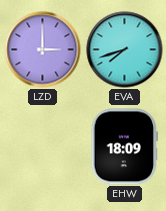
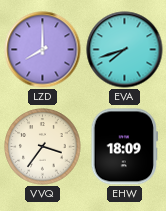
LZD: 3:00 -> 8:00 (43, 50)
VVQ: none -> 3:36 (43, 147)
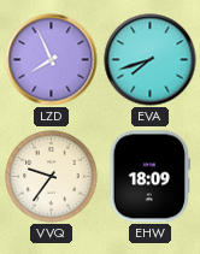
LZD: 8:00 -> 7:56 (52, 60)
VVQ: 3:36 -> 9:36 (52, 177)
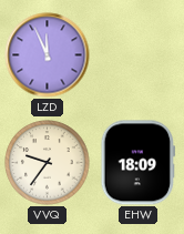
LZD: 7:56 -> 11:56 (48, 55)
EVA: 7:42 -> none (151, 60)
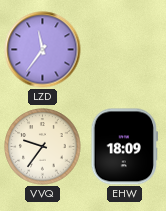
LZD: 11:56 -> 11:36 (43, 50)
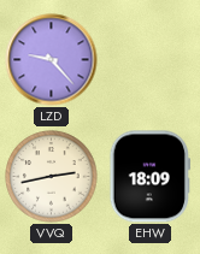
LZD: 11:36 -> 9:23 (52, 60)
VVQ: 9:36 -> 2:43 (52, 177)
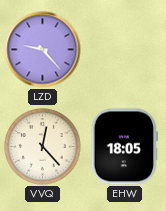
VVQ: 2:43 -> 12:23 (43, 147)
EHW: 18:09 -> 18:05 (124, 147)
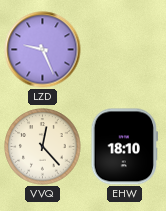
LZD: 9:23 -> 9:26 (43, 50)
EHW: 18:05 -> 18:10 (124, 147)
